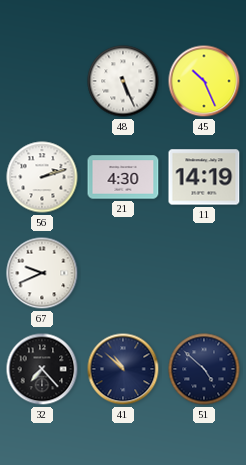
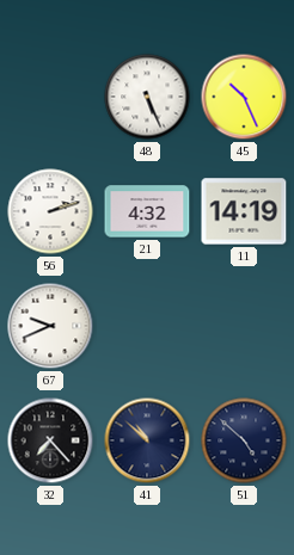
21: 4:30 -> 4:32 (147, 211)
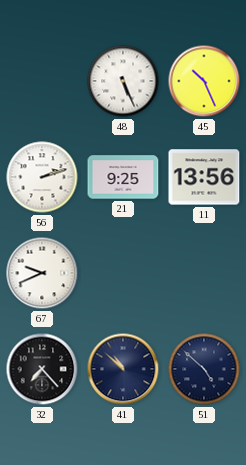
21: 4:32 -> 9:25 (123, 177)
11: 14:19 -> 13:56 (204, 177)
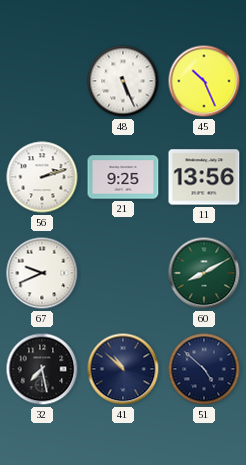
60: none -> 8:10 (204, 273)
32: 7:23 -> 7:28 (42, 369)
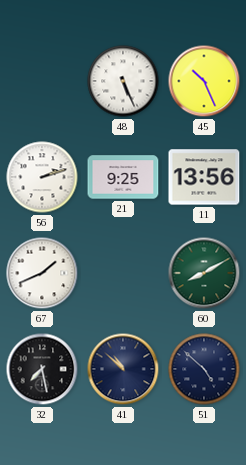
67: 9:41 -> 1:41 (42, 273)
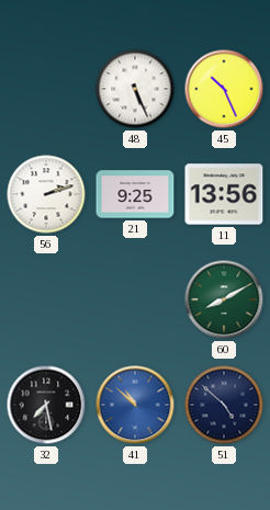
67: 1:41 -> none (42, 273)
41 dial: navy -> blue (135, 405)
